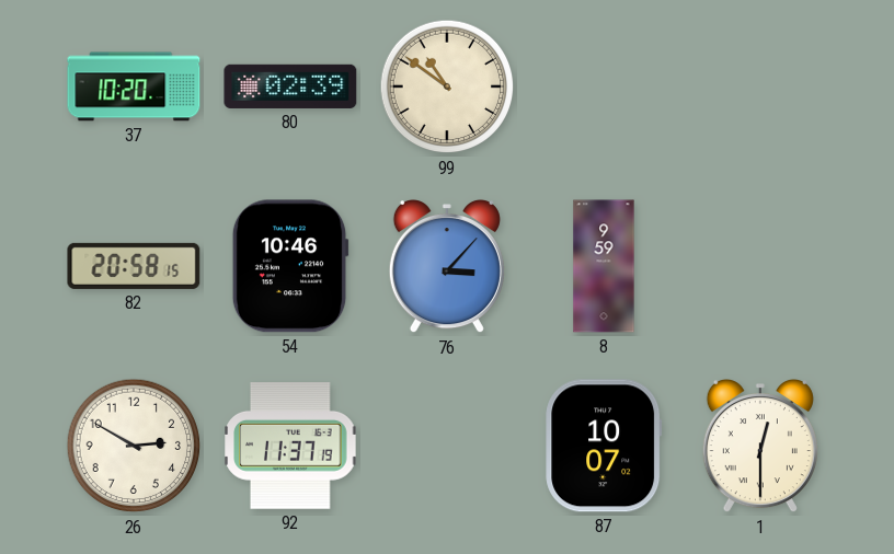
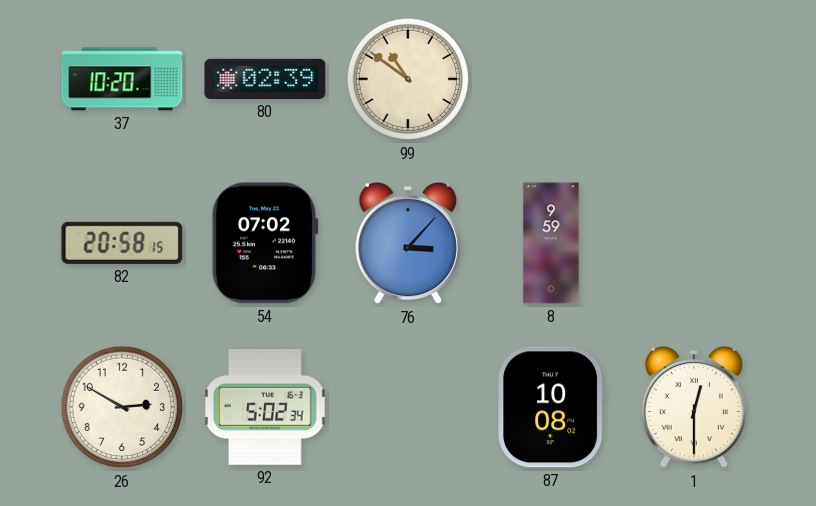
54: 10:46 -> 07:02 (265, 243)
92: 11:37 -> 5:02 (265, 408)
87: 10:07 -> 10:08 (551, 407)
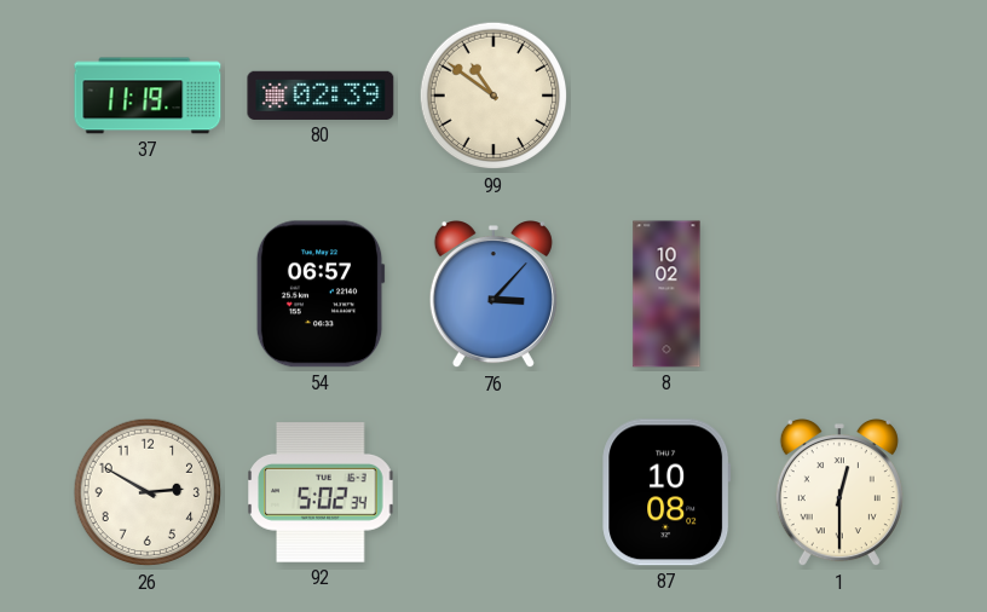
37: 10:20 -> 11:19 (148, 96)
82: 20:58 -> none (122, 243)
54: 07:02 -> 06:57 (321, 294)
8: 9:59 -> 10:02 (666, 294)
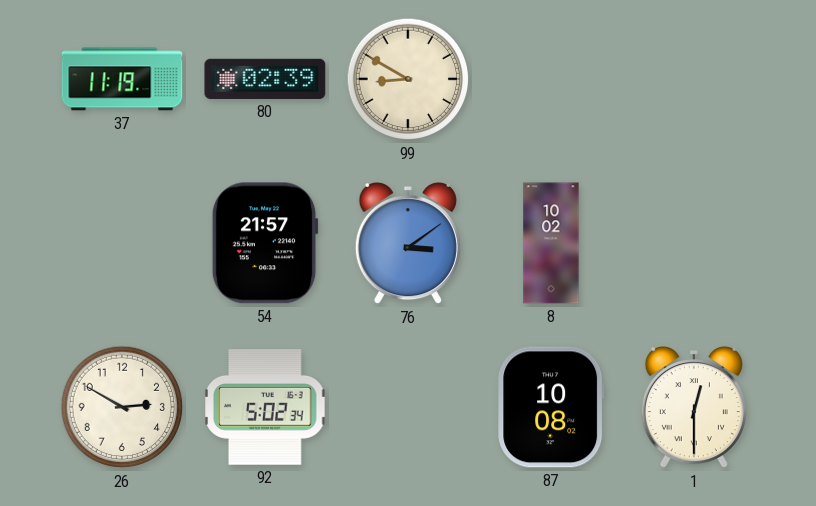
99: 10:51 -> 8:50 (408, 79)
54: 06:57 -> 21:57 (265, 243)
76: 3:07 -> 3:09 (408, 244)
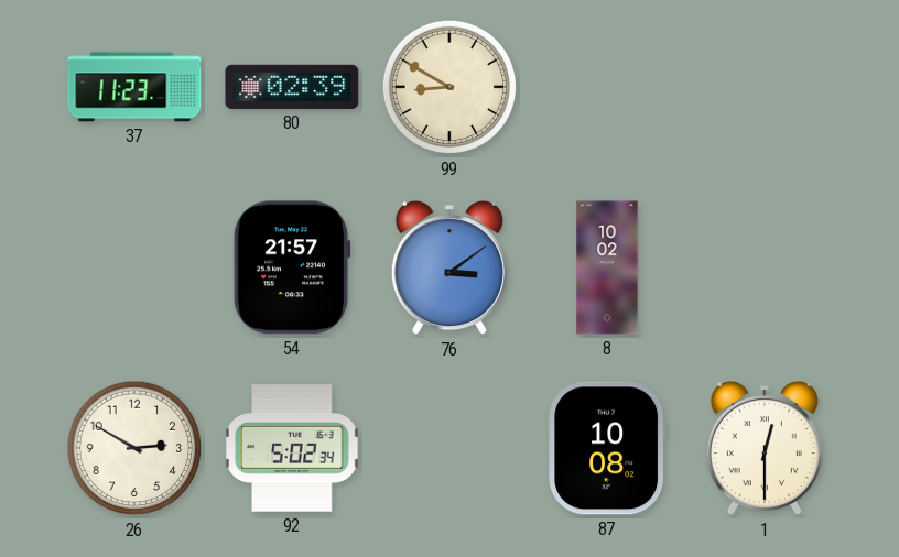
37: 11:19 -> 11:23 (134, 87)
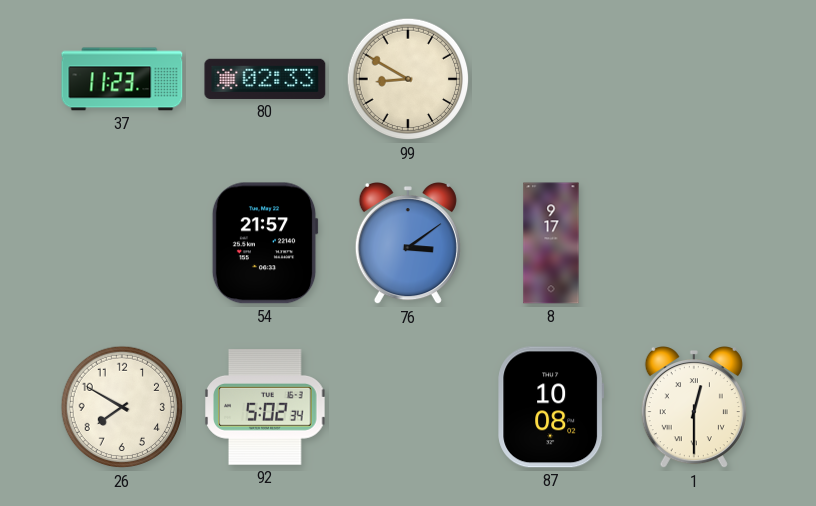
80: 02:39 -> 02:33 (265, 79)
8: 10:02 -> 9:17 (551, 243)
26: 2:50 -> 7:50 (122, 407)
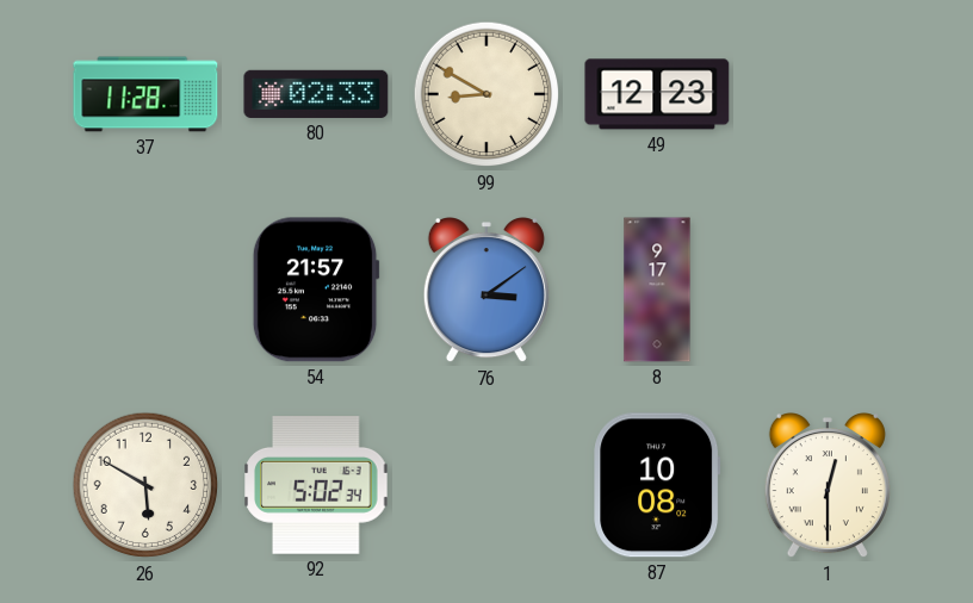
37: 11:23 -> 11:28 (145, 94)
49: none -> 12:23 (657, 94)
26: 7:50 -> 5:50 (145, 485)
